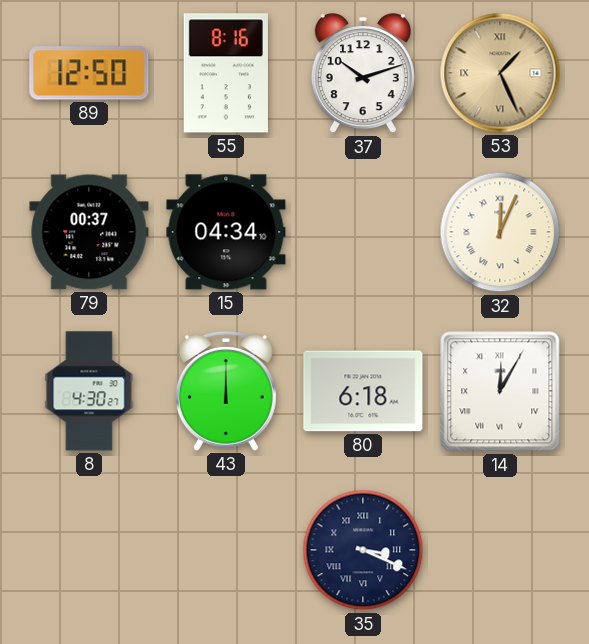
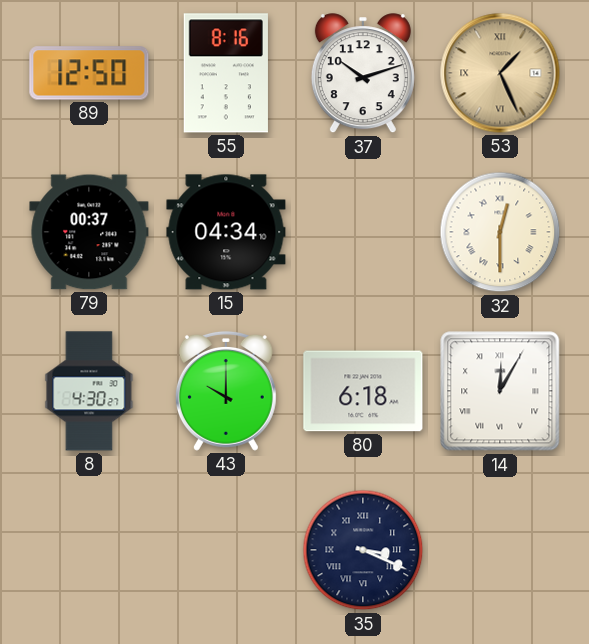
32: 12:04 -> 12:30 (500, 232)
43: 12:00 -> 10:00 (226, 391)
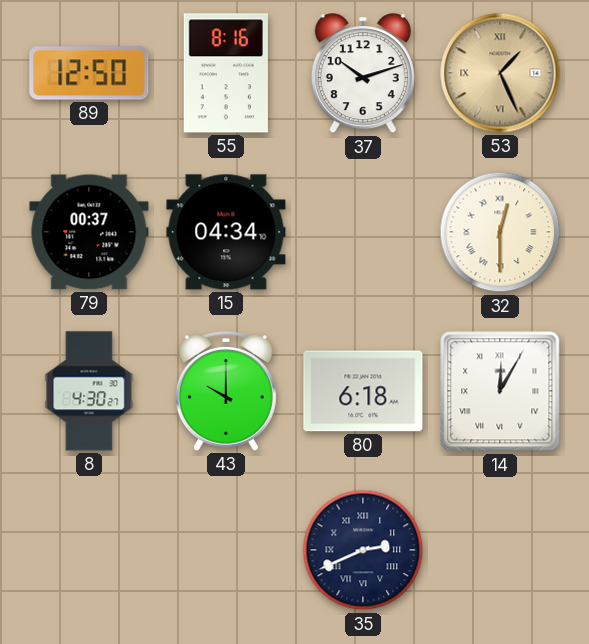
35: 3:19 -> 2:41 (363, 550)
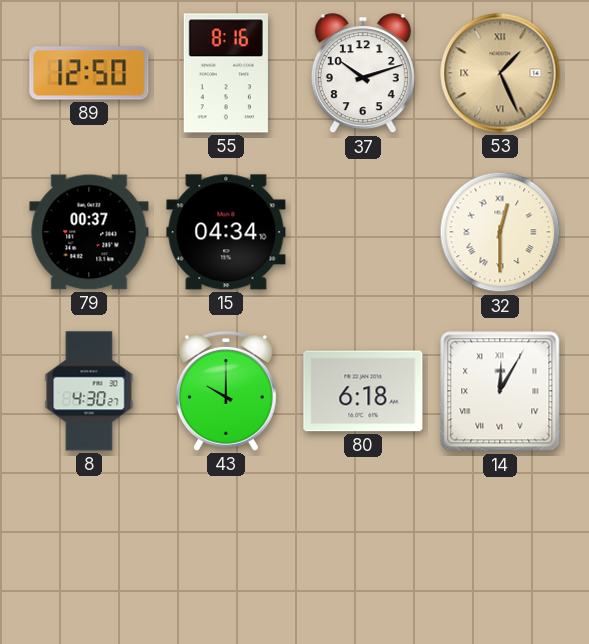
35: 2:41 -> none (363, 550)
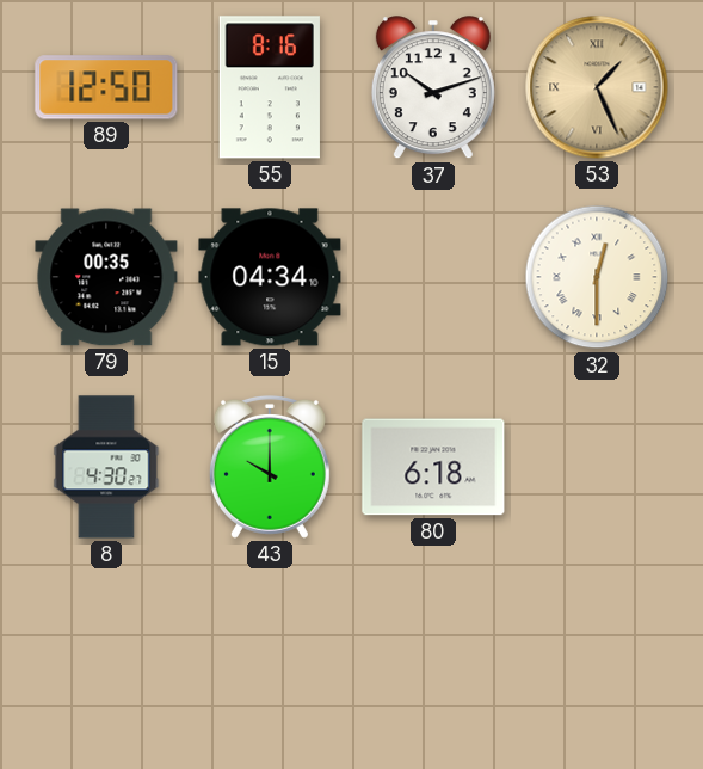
79: 00:37 -> 00:35 (106, 277)
14: 12:05 -> none (500, 391)
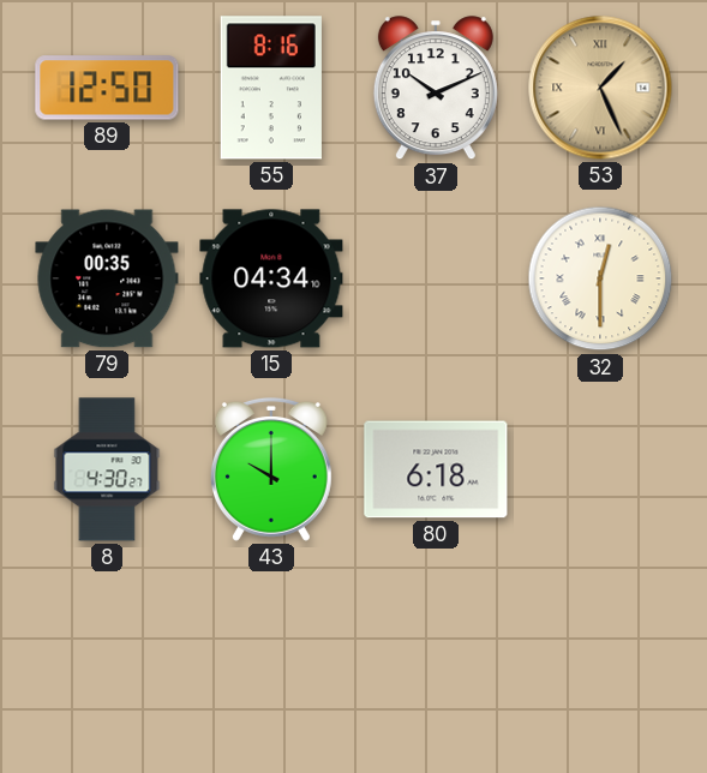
37: 10:12 -> 10:11 (436, 89)
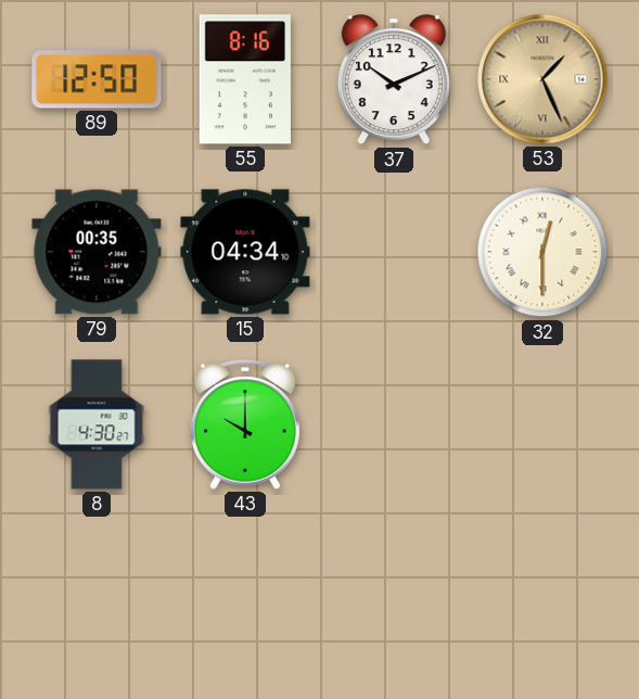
80: 6:18 -> none (436, 469)
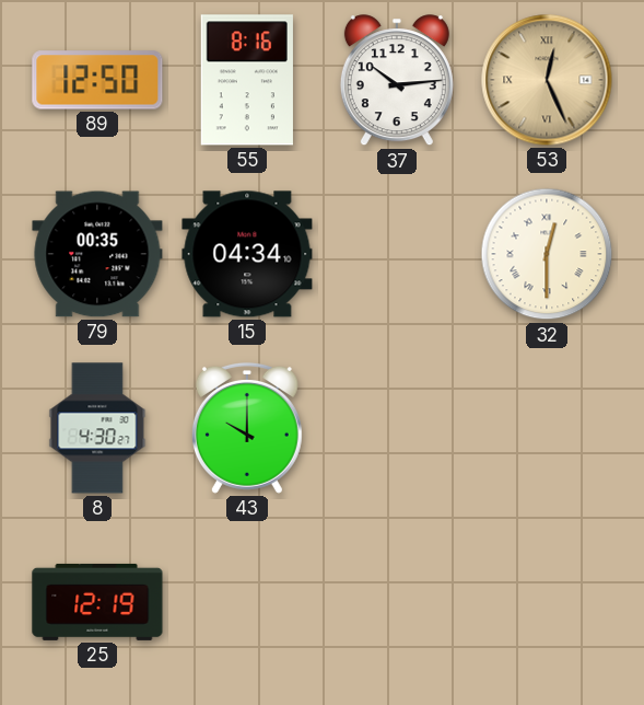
37: 10:11 -> 10:14 (397, 81)
53: 1:26 -> 12:26 (547, 80)
25: none -> 12:19 (97, 602)
